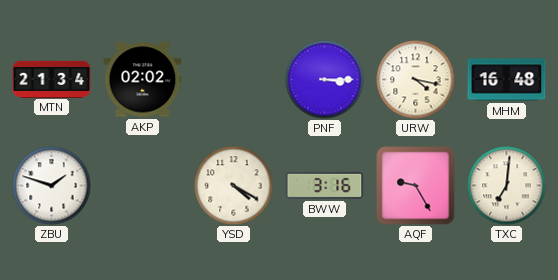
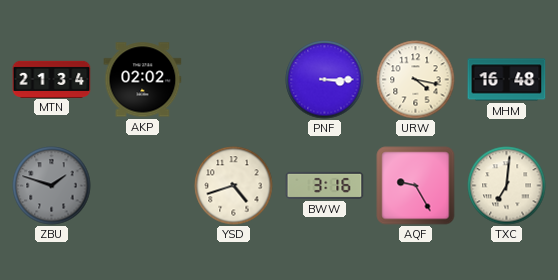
ZBU dial: white -> grey (52, 186)
YSD: 4:20 -> 4:42 (234, 186)
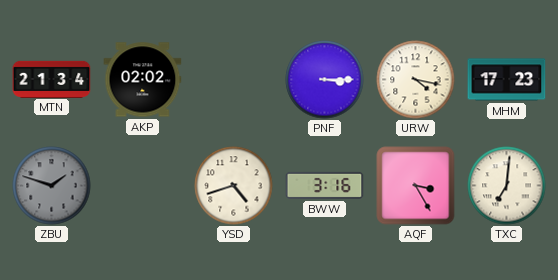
MHM: 16:48 -> 17:23 (507, 80)
AQF: 9:25 -> 3:25 (416, 186)
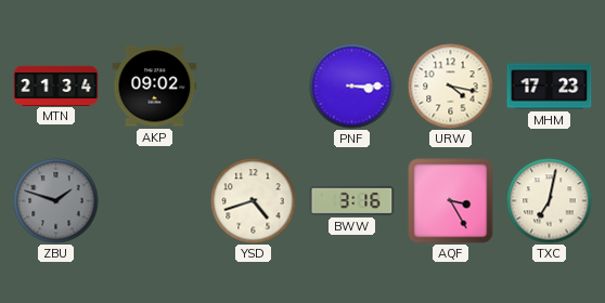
AKP: 02:02 -> 09:02 (155, 87)
TXC: 7:01 -> 7:02 (550, 201)
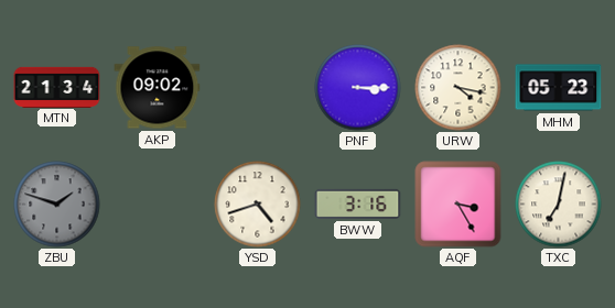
MHM: 17:23 -> 05:23 (559, 88)
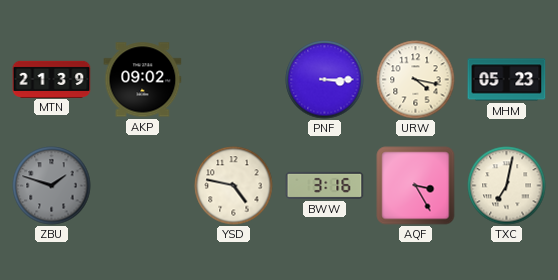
MTN: 21:34 -> 21:39 (52, 79)
YSD: 4:42 -> 4:47 (234, 186)
